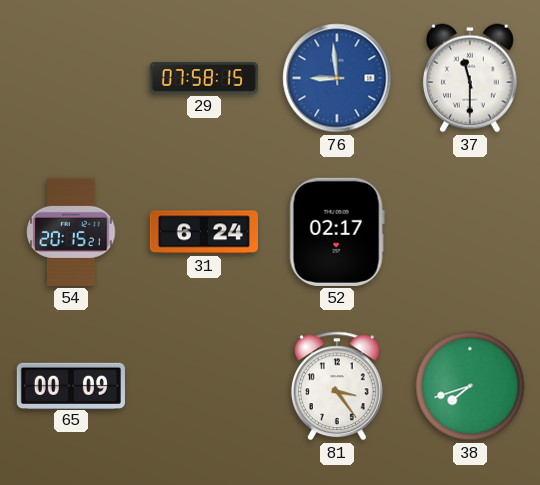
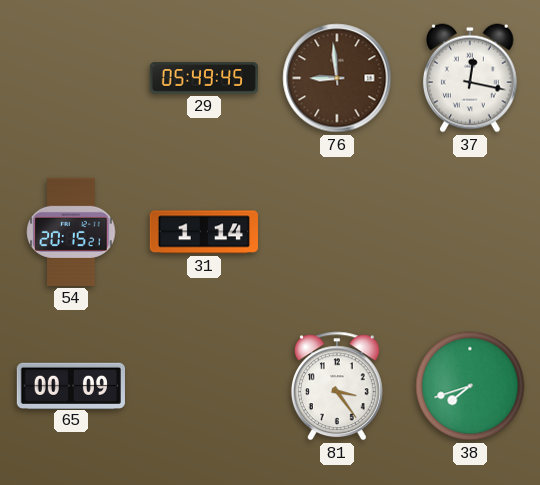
29: 07:58 -> 05:49 (203, 78)
76 dial: blue -> brown (337, 78)
37: 11:30 -> 12:17 (470, 78)
31: 6:24 -> 1:14 (204, 232)
52: 02:17 -> none (337, 232)
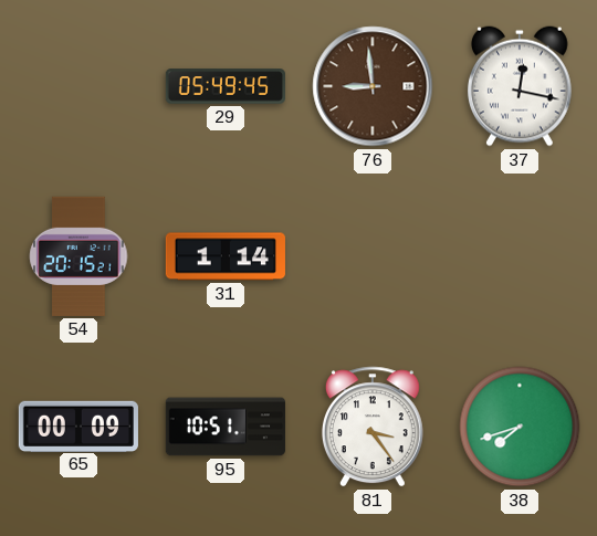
95: none -> 10:51 (226, 427)
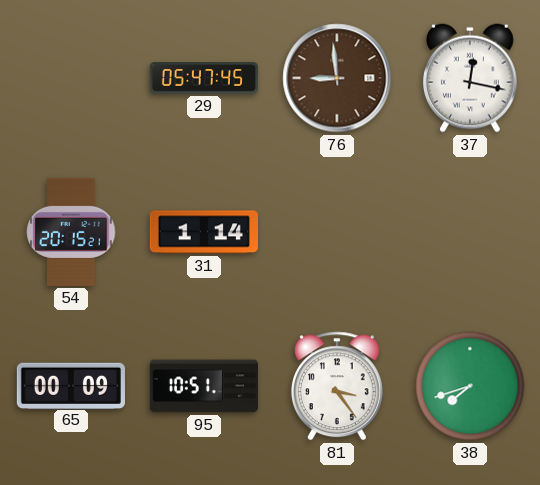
29: 05:49 -> 05:47 (203, 78)
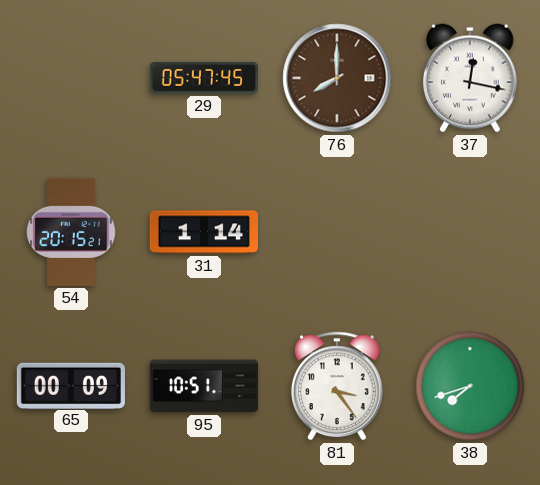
76: 8:59 -> 8:00 (337, 78)
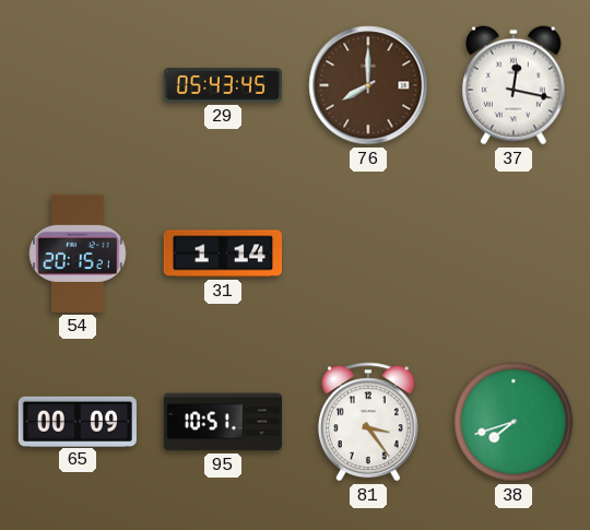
29: 05:47 -> 05:43 (222, 85)
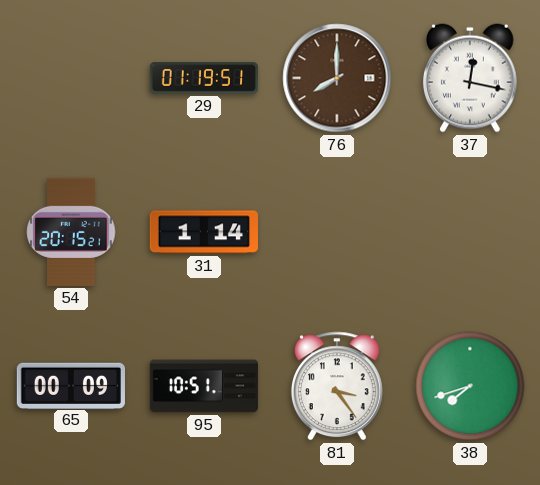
29: 05:43 -> 01:19 (203, 78)
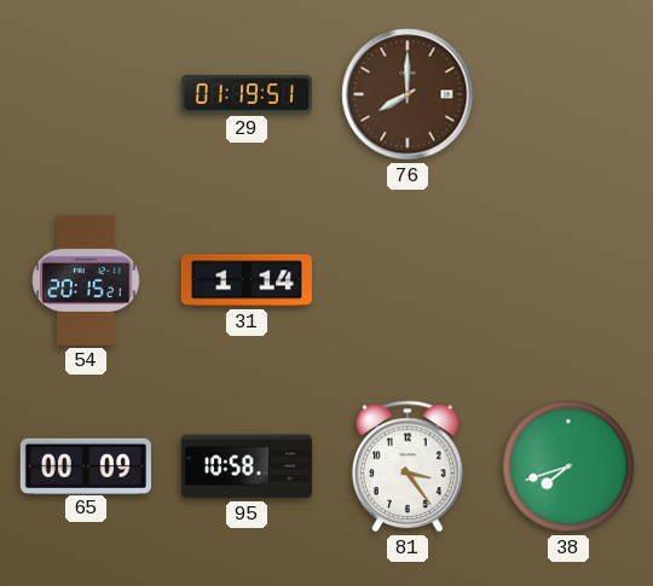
37: 12:17 -> none (470, 78)
95: 10:51 -> 10:58 (247, 466)
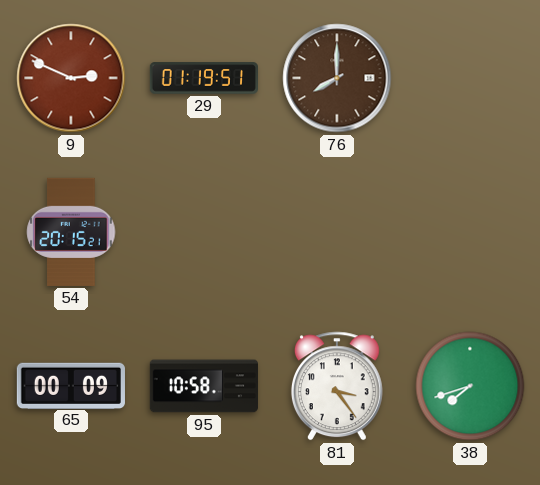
9: none -> 2:49 (71, 78)
31: 1:14 -> none (247, 280)
